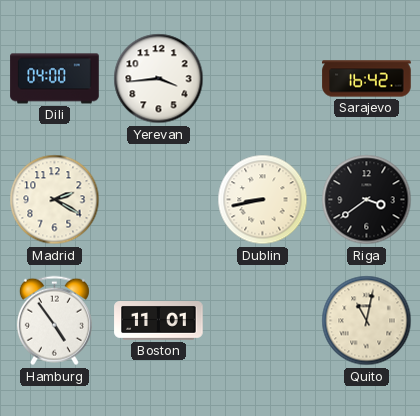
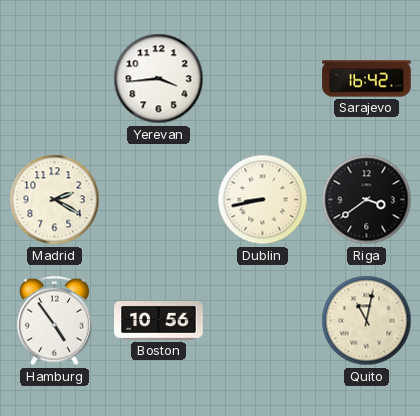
Dili: 04:00 -> none (55, 79)
Boston: 11:01 -> 10:56 (159, 321)
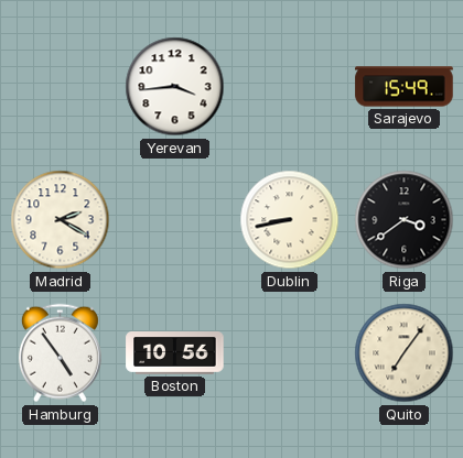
Sarajevo: 16:42 -> 15:49 (405, 87)
Quito: 11:02 -> 7:06 (405, 353)
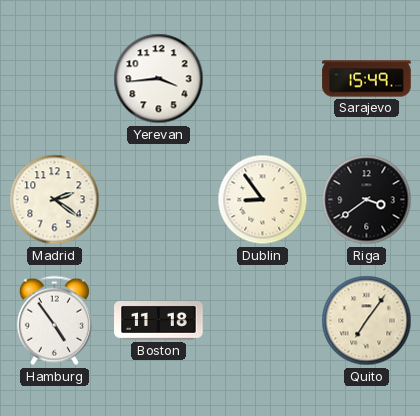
Madrid: 2:20 -> 2:21 (55, 200)
Dublin: 8:43 -> 8:54 (263, 200)
Boston: 10:56 -> 11:18 (159, 321)
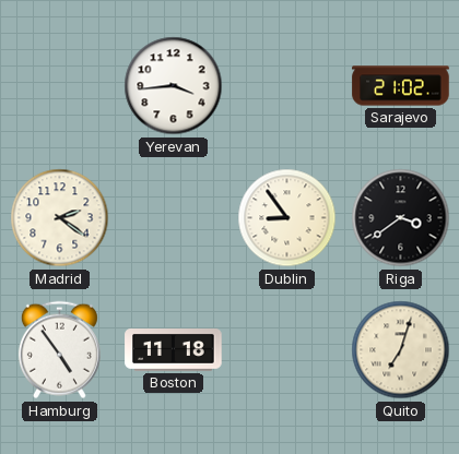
Sarajevo: 15:49 -> 21:02 (401, 86)
Quito: 7:06 -> 7:03 (401, 350)
